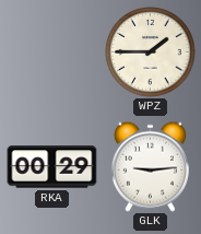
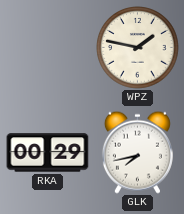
WPZ: 1:45 -> 1:47 (138, 48)
GLK: 9:14 -> 7:43 (137, 152)
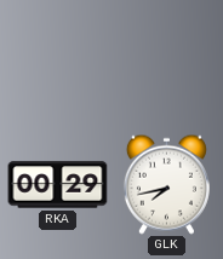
WPZ: 1:47 -> none (138, 48)
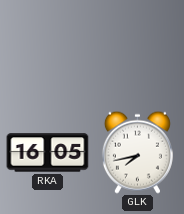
RKA: 00:29 -> 16:05 (48, 153)
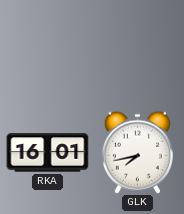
RKA: 16:05 -> 16:01 (48, 153)
